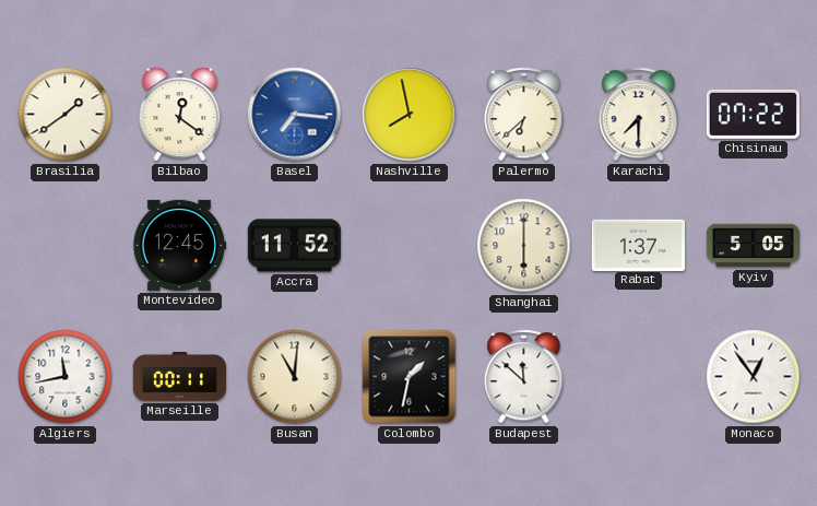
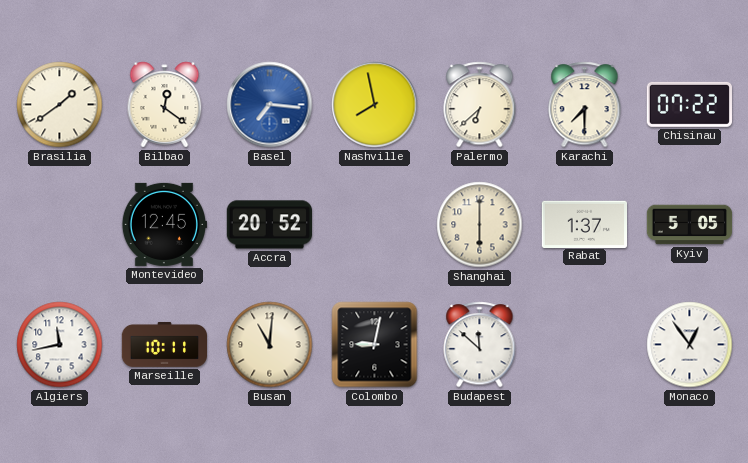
Accra: 11:52 -> 20:52 (269, 225)
Marseille: 00:11 -> 10:11 (164, 344)
Colombo: 1:32 -> 9:02 (375, 345)
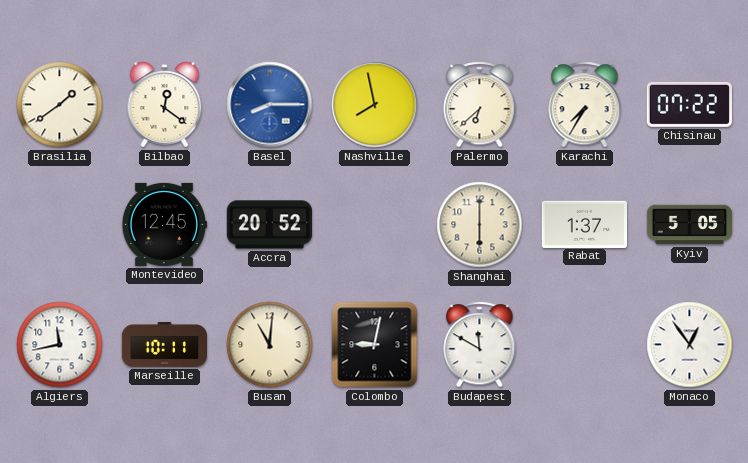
Basel: 7:16 -> 8:15 (270, 105)
Karachi: 7:30 -> 7:35 (585, 105)
Budapest: 11:52 -> 11:50 (480, 345)
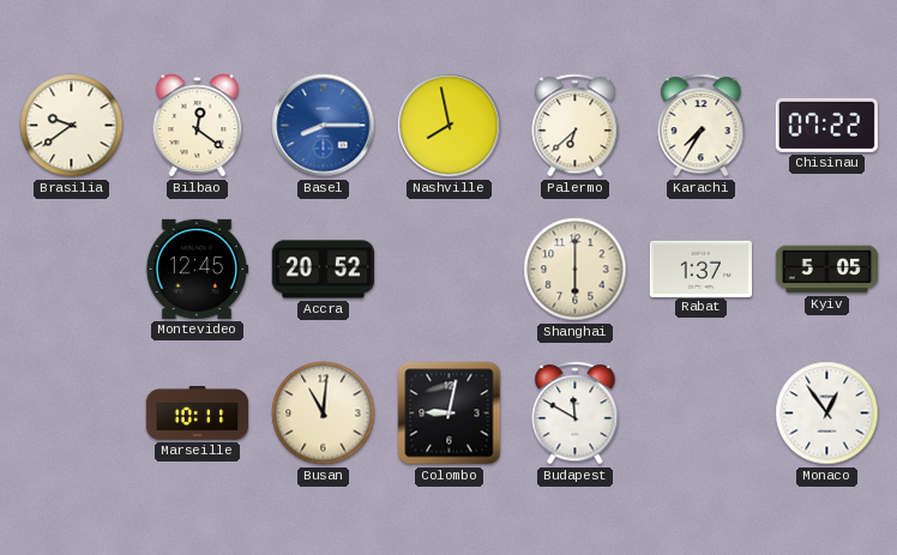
Brasilia: 1:39 -> 9:39 (72, 126)
Algiers: 11:43 -> none (60, 345)
